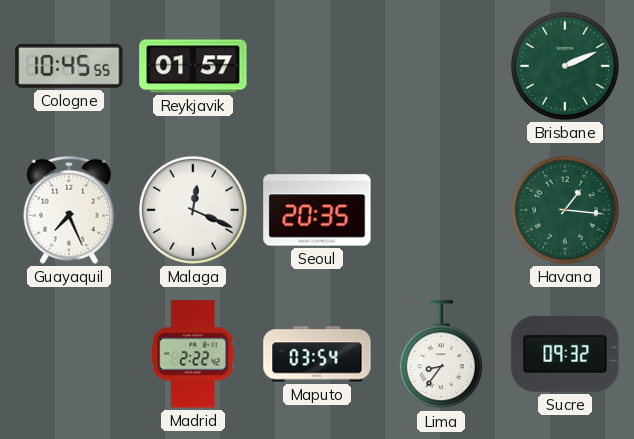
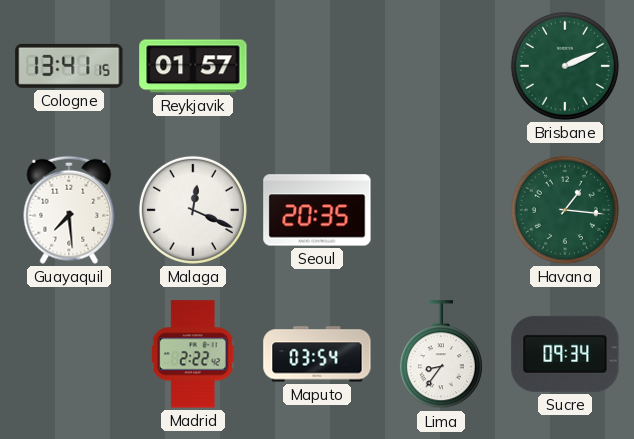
Cologne: 10:45 -> 13:41 (69, 66)
Guayaquil: 7:26 -> 7:29 (69, 210)
Sucre: 09:32 -> 09:34 (565, 354)
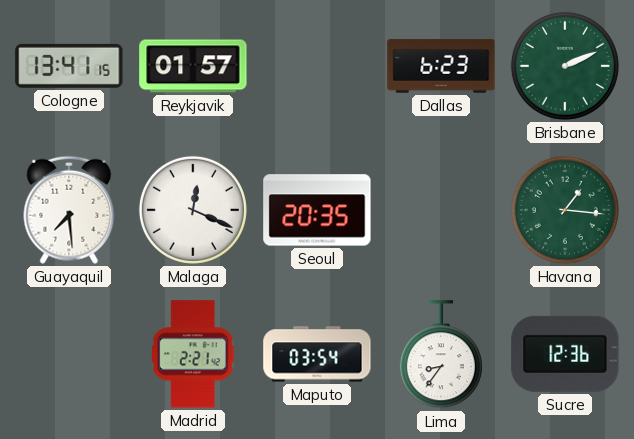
Dallas: none -> 6:23 (441, 66)
Madrid: 2:22 -> 2:21 (193, 354)
Sucre: 09:34 -> 12:36 (565, 354)
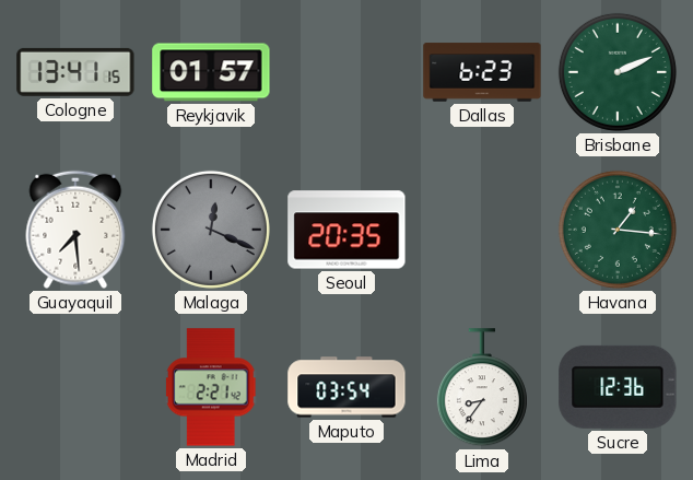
Malaga dial: white -> grey (211, 230)
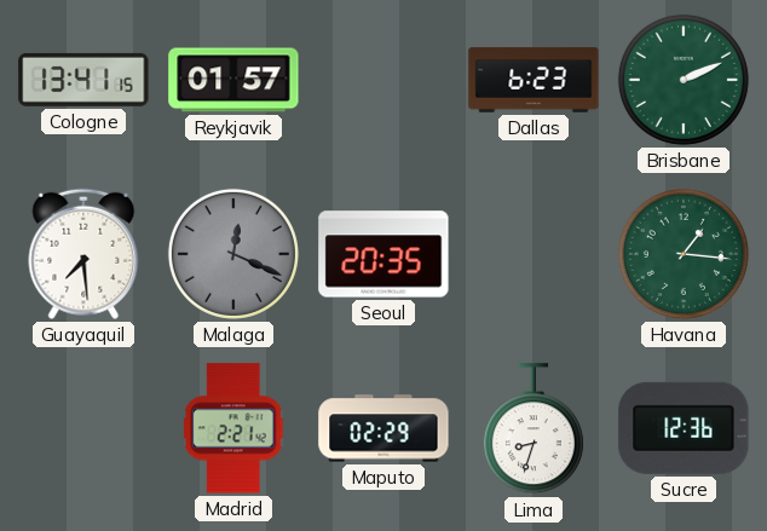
Maputo: 03:54 -> 02:29 (383, 428)
Lima: 8:36 -> 8:33 (534, 429)
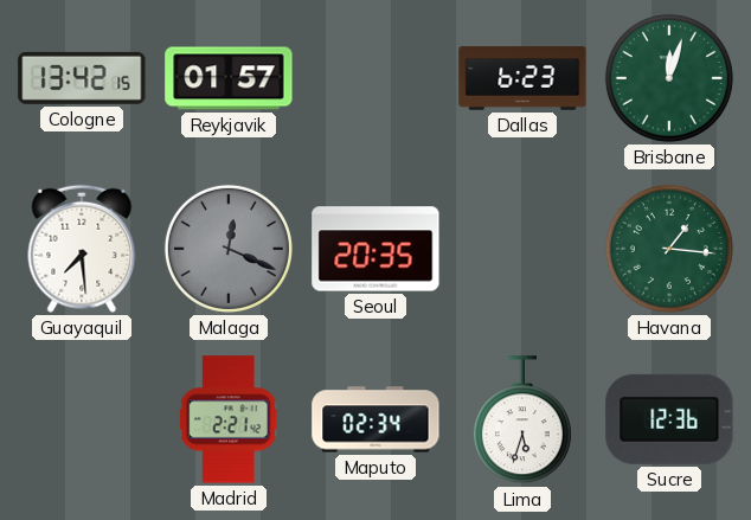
Cologne: 13:41 -> 13:42 (82, 78)
Brisbane: 2:11 -> 12:03 (669, 78)
Maputo: 02:29 -> 02:34 (375, 419)
Lima: 8:33 -> 5:33 (522, 421)
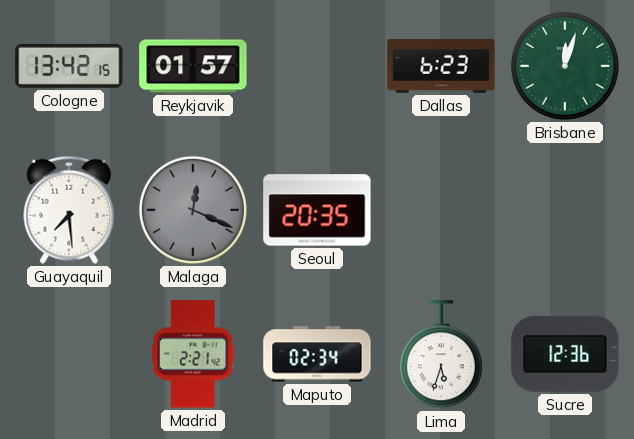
Havana: 1:16 -> none (669, 249)
